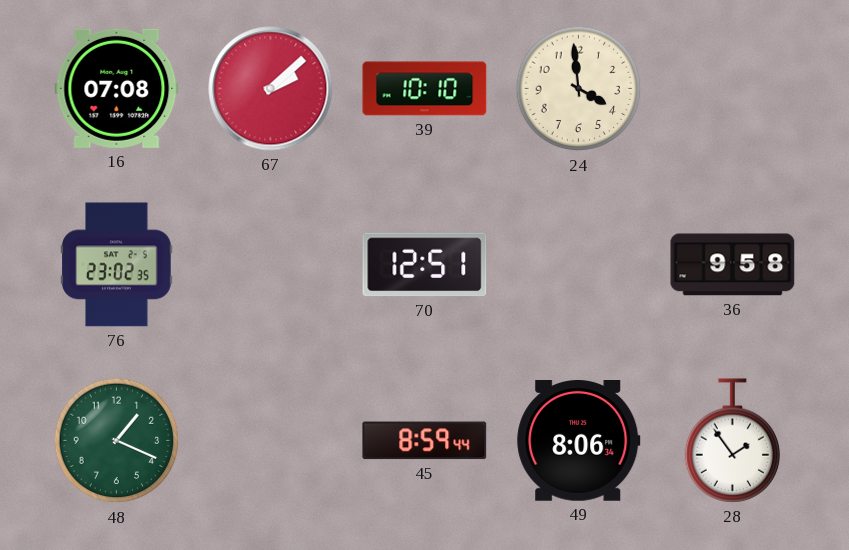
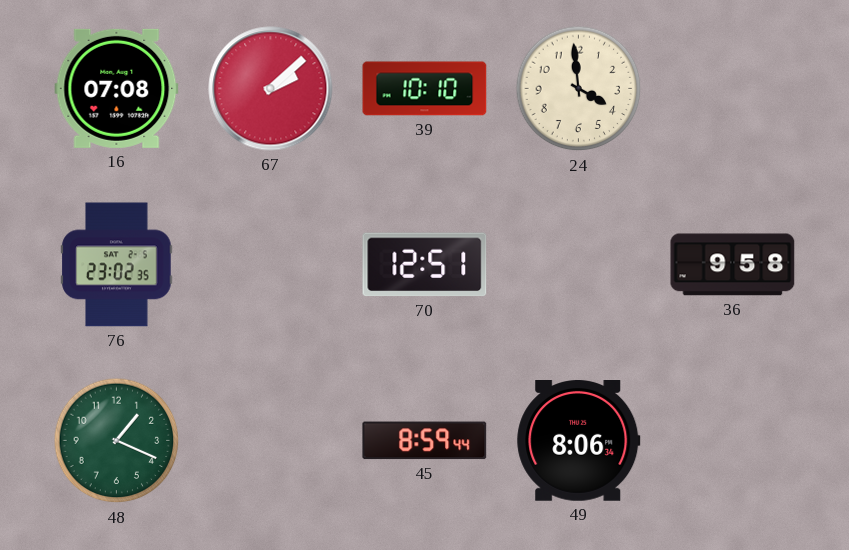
28: 1:54 -> none (733, 441)
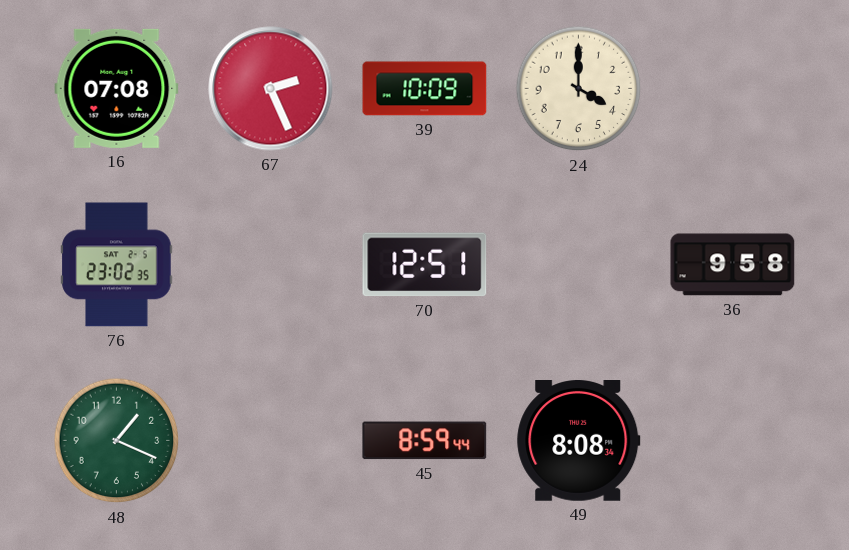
67: 2:08 -> 2:26 (271, 89)
39: 10:10 -> 10:09 (425, 89)
24: 3:59 -> 4:00 (579, 89)
49: 8:06 -> 8:08 (579, 441)
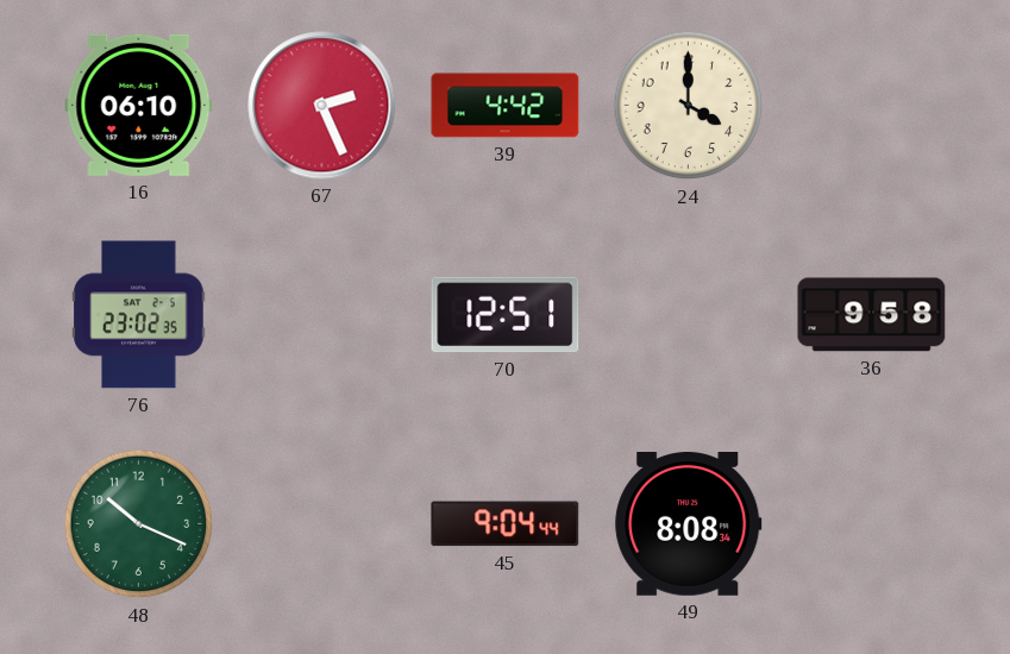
16: 07:08 -> 06:10 (139, 105)
39: 10:09 -> 4:42 (506, 106)
48: 1:19 -> 10:19 (139, 524)
45: 8:59 -> 9:04 (506, 524)
